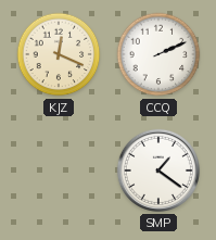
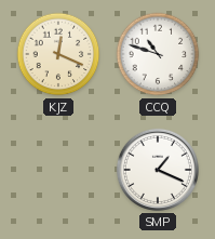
CCQ: 2:11 -> 10:48 (158, 54)
SMP: 1:21 -> 1:19 (158, 170)
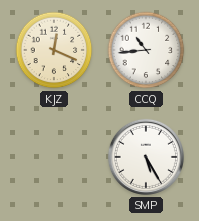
CCQ: 10:48 -> 10:44 (146, 50)
SMP: 1:19 -> 5:25 (146, 157)
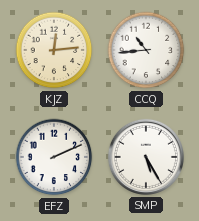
KJZ: 12:19 -> 12:14 (54, 50)
EFZ: none -> 2:11 (54, 157)
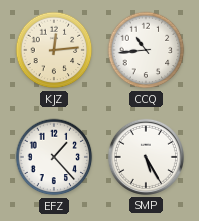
EFZ: 2:11 -> 1:23 (54, 157)
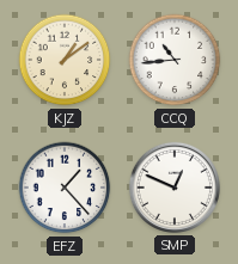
KJZ: 12:14 -> 1:09 (65, 60)
SMP: 5:25 -> 12:49 (175, 188)
